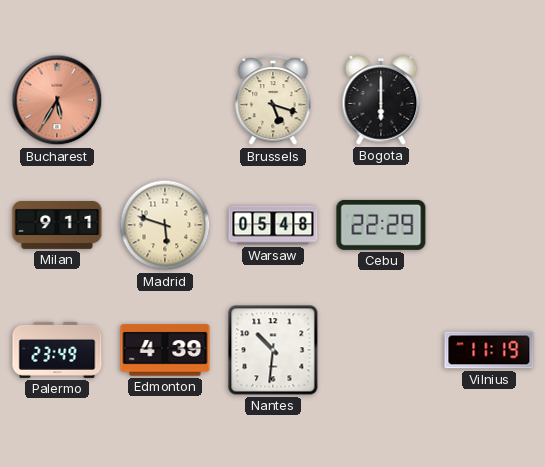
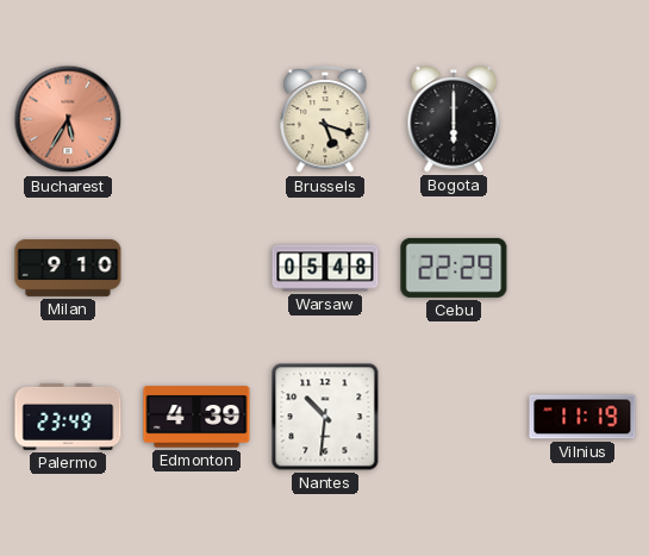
Milan: 9:11 -> 9:10 (68, 268)
Madrid: 5:48 -> none (165, 225)
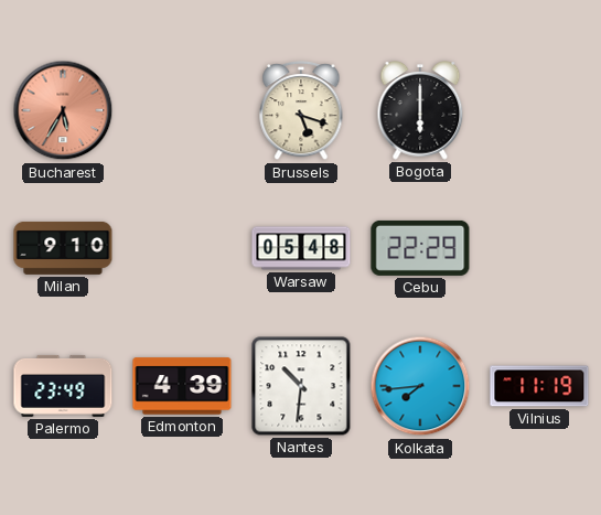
Kolkata: none -> 7:44 (420, 386)
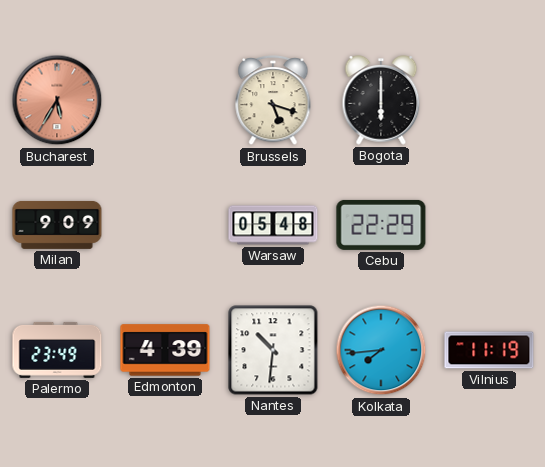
Milan: 9:10 -> 9:09 (57, 225)
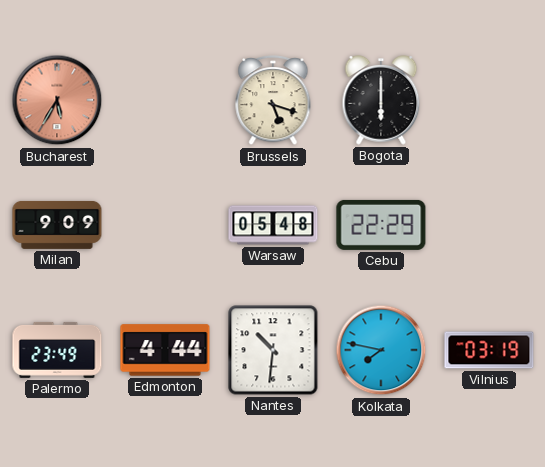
Edmonton: 4:39 -> 4:44 (165, 350)
Kolkata: 7:44 -> 7:47 (381, 350)
Vilnius: 11:19 -> 03:19 (489, 350)
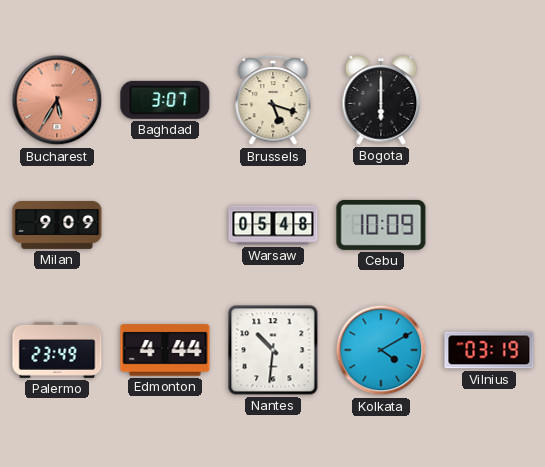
Baghdad: none -> 3:07 (165, 100)
Cebu: 22:29 -> 10:09 (381, 225)
Kolkata: 7:47 -> 4:10 (381, 350)
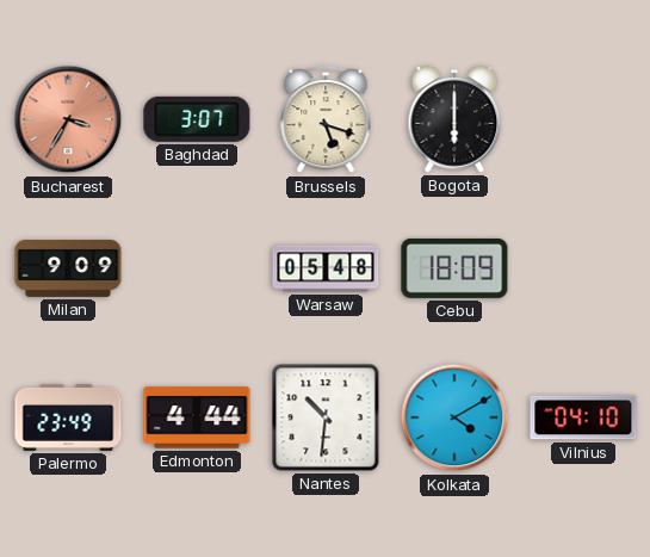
Bucharest: 5:35 -> 3:35 (68, 119)
Cebu: 10:09 -> 18:09 (454, 268)
Vilnius: 03:19 -> 04:10 (583, 417)
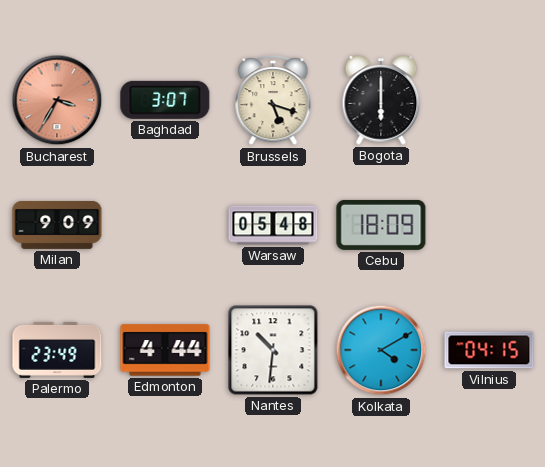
Vilnius: 04:10 -> 04:15 (489, 350)
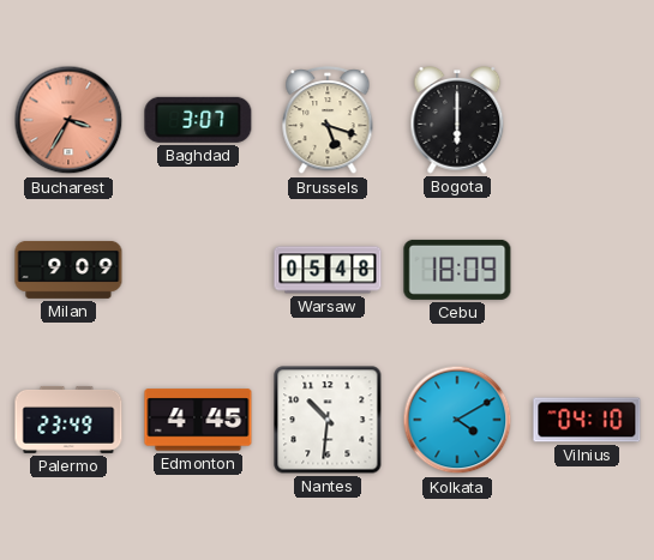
Edmonton: 4:44 -> 4:45 (198, 420)
Vilnius: 04:15 -> 04:10 (587, 420)
